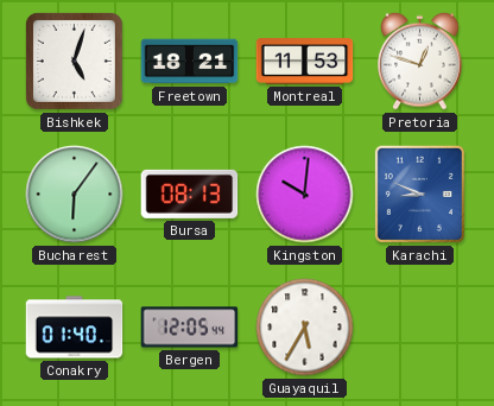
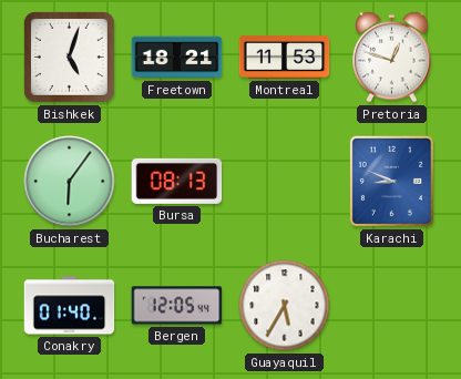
Kingston: 10:01 -> none (305, 195)
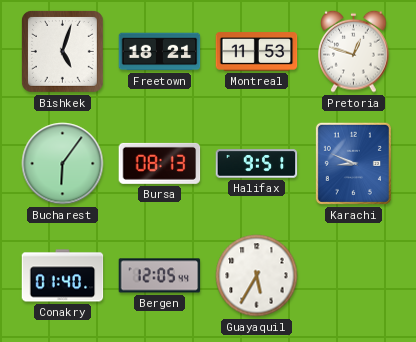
Halifax: none -> 9:51 (257, 164)
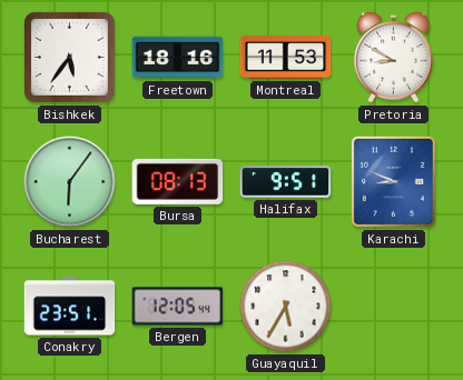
Bishkek: 5:03 -> 5:36 (69, 57)
Freetown: 18:21 -> 18:16 (178, 58)
Pretoria: 12:48 -> 8:50 (394, 57)
Conakry: 01:40 -> 23:51 (70, 307)
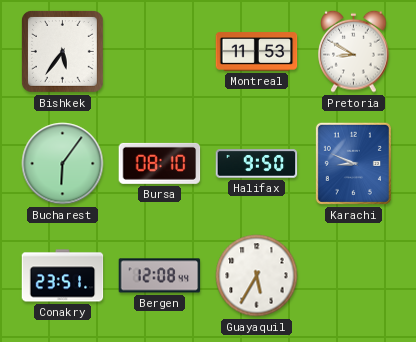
Freetown: 18:16 -> none (178, 58)
Bursa: 08:13 -> 08:10 (160, 163)
Halifax: 9:51 -> 9:50 (257, 164)
Bergen: 12:05 -> 12:08 (160, 276)
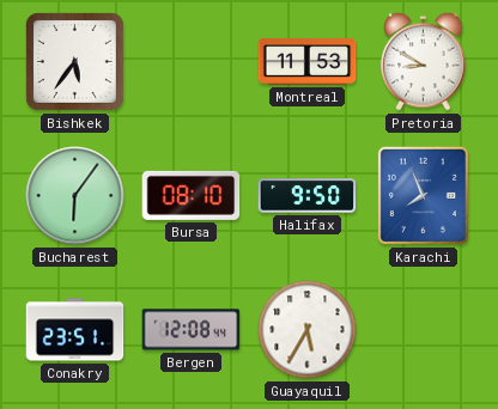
Karachi: 8:49 -> 7:56 (423, 195)
